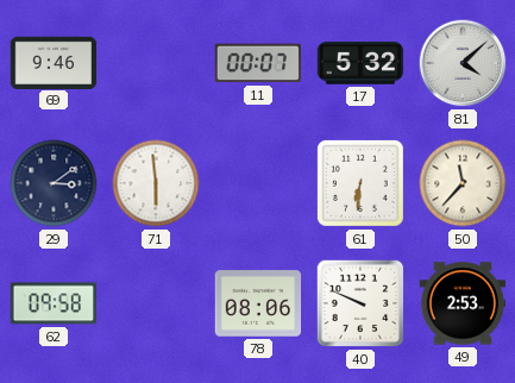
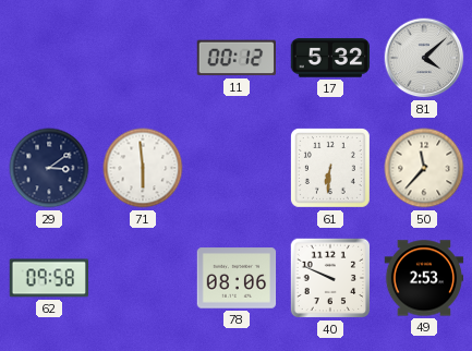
69: 9:46 -> none (54, 62)
11: 00:07 -> 00:12 (235, 58)
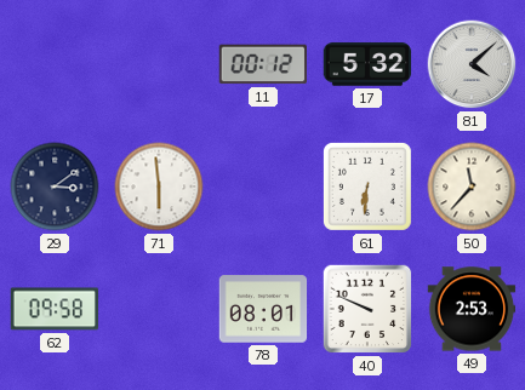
78: 08:06 -> 08:01 (263, 309)
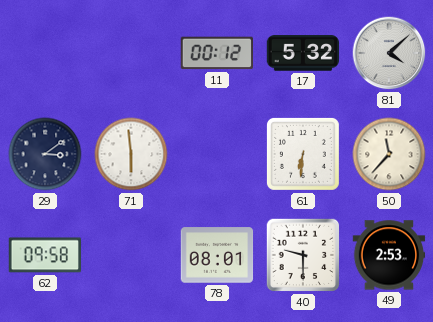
40: 9:49 -> 9:30 (303, 255)
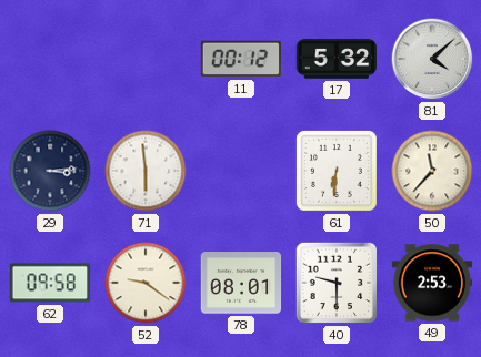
29: 3:09 -> 3:14 (50, 171)
52: none -> 9:21 (146, 283)
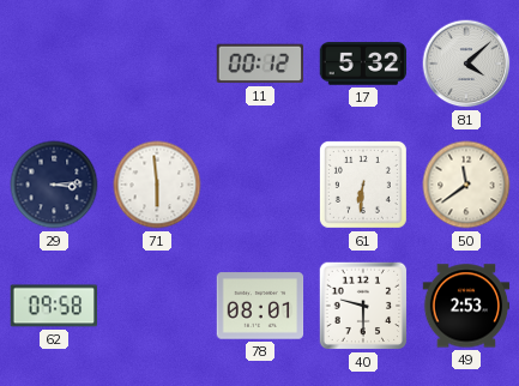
50: 11:37 -> 11:39 (466, 185)
52: 9:21 -> none (146, 283)
